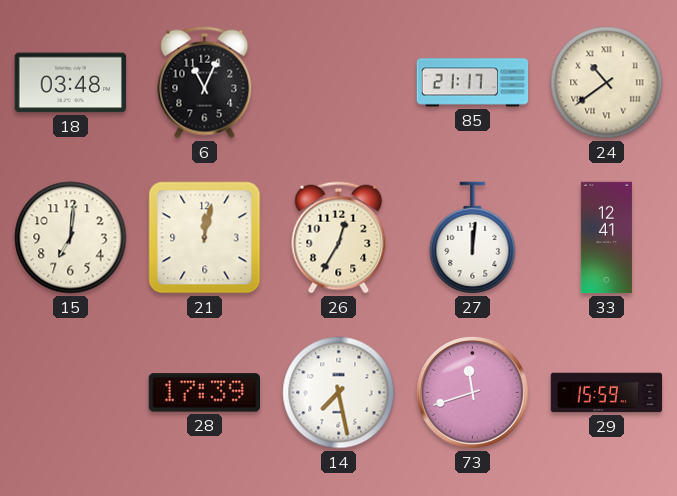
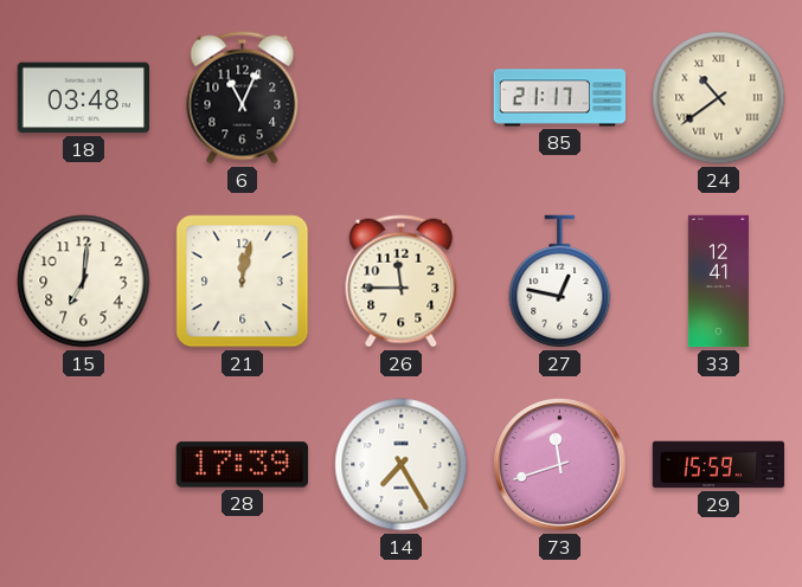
26: 12:35 -> 11:45 (402, 282)
27: 12:01 -> 12:47 (560, 282)
14: 7:28 -> 7:25 (402, 465)
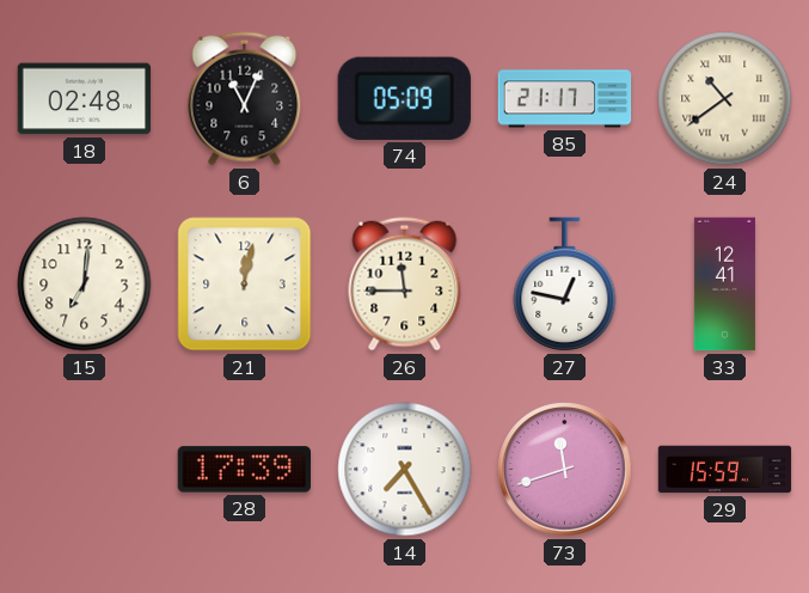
18: 03:48 -> 02:48 (85, 99)
74: none -> 05:09 (404, 98)
